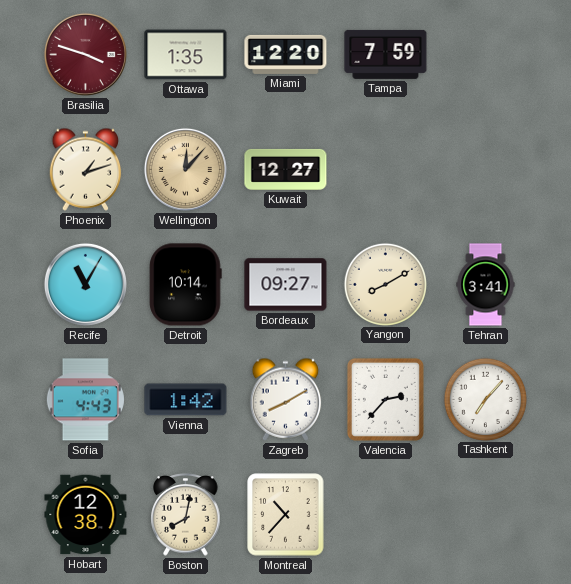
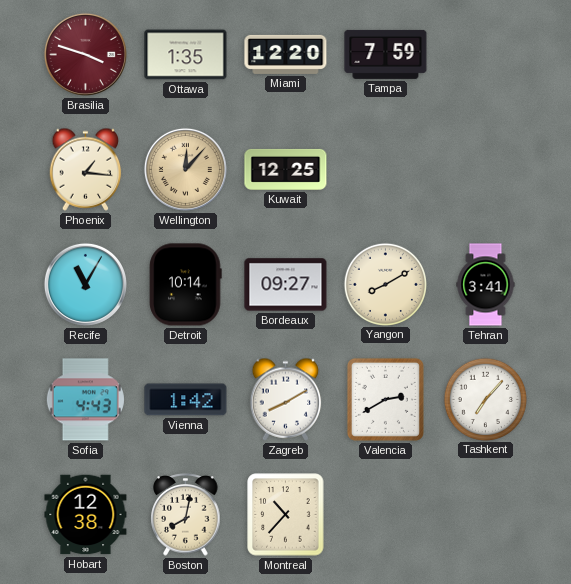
Phoenix: 1:12 -> 1:16 (86, 169)
Kuwait: 12:27 -> 12:25 (286, 169)
Valencia: 2:37 -> 2:40 (385, 399)
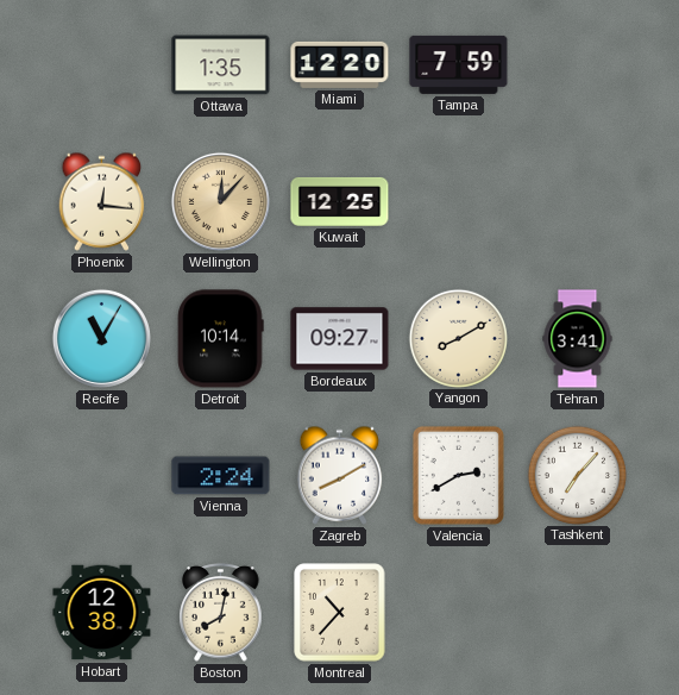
Brasilia: 3:48 -> none (85, 54)
Phoenix: 1:16 -> 12:16 (102, 201)
Sofia: 4:43 -> none (85, 400)
Vienna: 1:42 -> 2:24 (221, 476)
